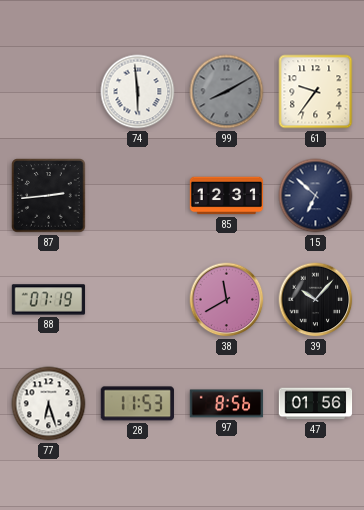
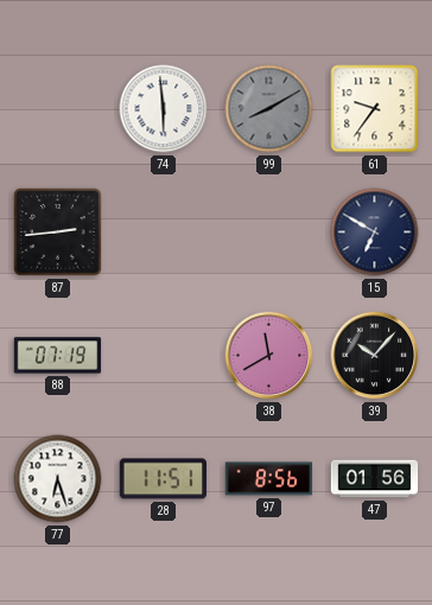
85: 12:31 -> none (227, 196)
15: 6:52 -> 6:50 (375, 233)
28: 11:53 -> 11:51 (163, 479)
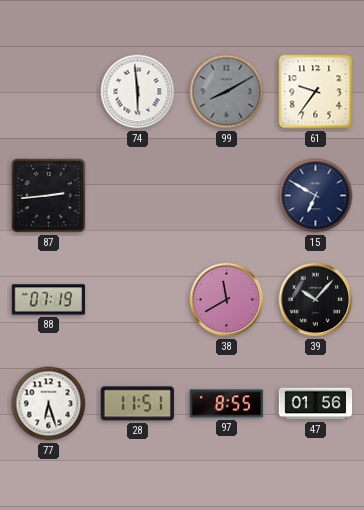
97: 8:56 -> 8:55 (227, 404)
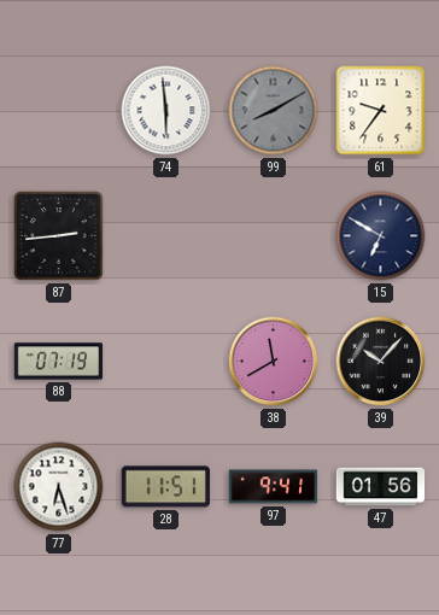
97: 8:55 -> 9:41 (274, 487)
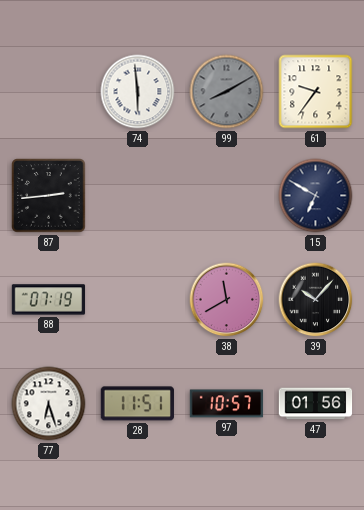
97: 9:41 -> 10:57 (227, 404)
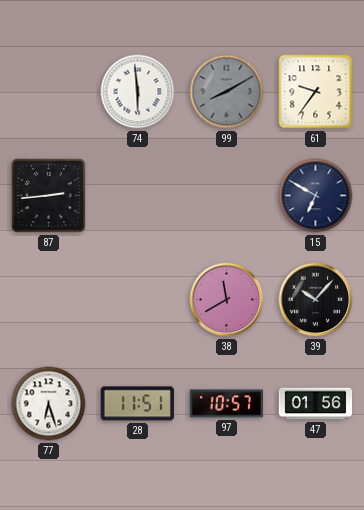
88: 07:19 -> none (49, 300)
